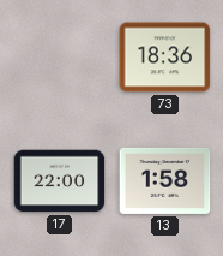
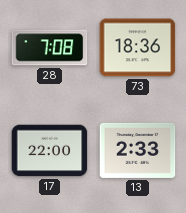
28: none -> 7:08 (50, 48)
13: 1:58 -> 2:33 (138, 150)
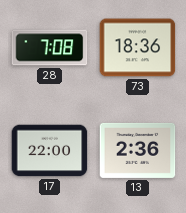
13: 2:33 -> 2:36 (138, 150)
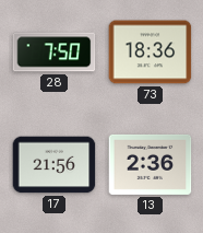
28: 7:08 -> 7:50 (55, 53)
17: 22:00 -> 21:56 (55, 165)
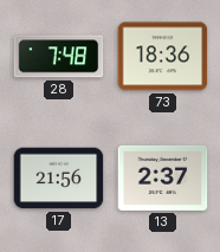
28: 7:50 -> 7:48 (59, 57)
13: 2:36 -> 2:37 (163, 177)
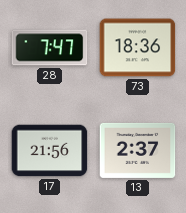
28: 7:48 -> 7:47 (50, 48)
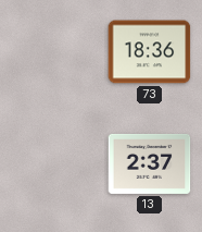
28: 7:47 -> none (50, 48)
17: 21:56 -> none (50, 151)
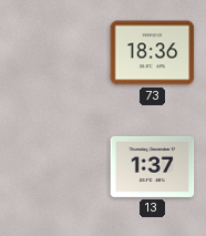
13: 2:37 -> 1:37 (153, 166)
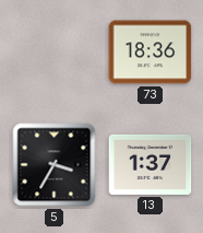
5: none -> 3:35 (55, 165)
